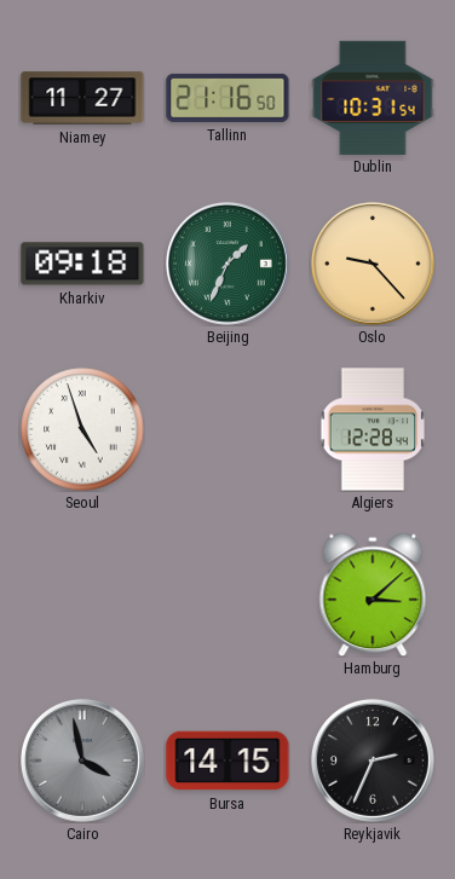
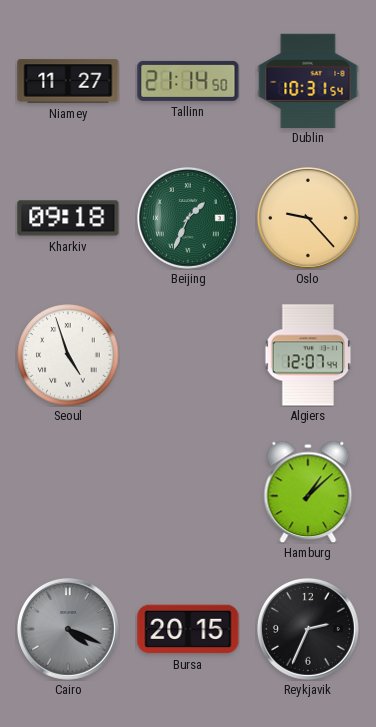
Tallinn: 21:16 -> 21:14 (188, 81)
Algiers: 12:28 -> 12:07 (308, 355)
Hamburg: 3:08 -> 1:08 (308, 492)
Cairo: 3:58 -> 4:19 (69, 630)
Bursa: 14:15 -> 20:15 (188, 629)
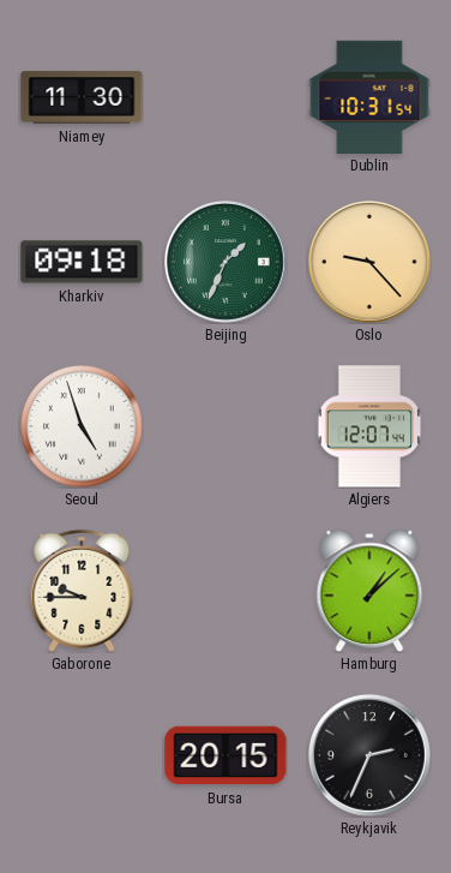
Niamey: 11:27 -> 11:30 (82, 97)
Tallinn: 21:14 -> none (188, 81)
Gaborone: none -> 9:45 (82, 591)
Cairo: 4:19 -> none (69, 630)
